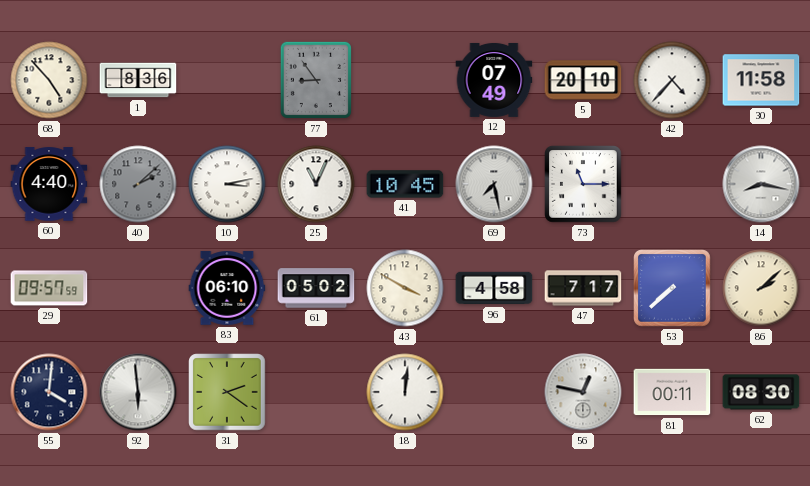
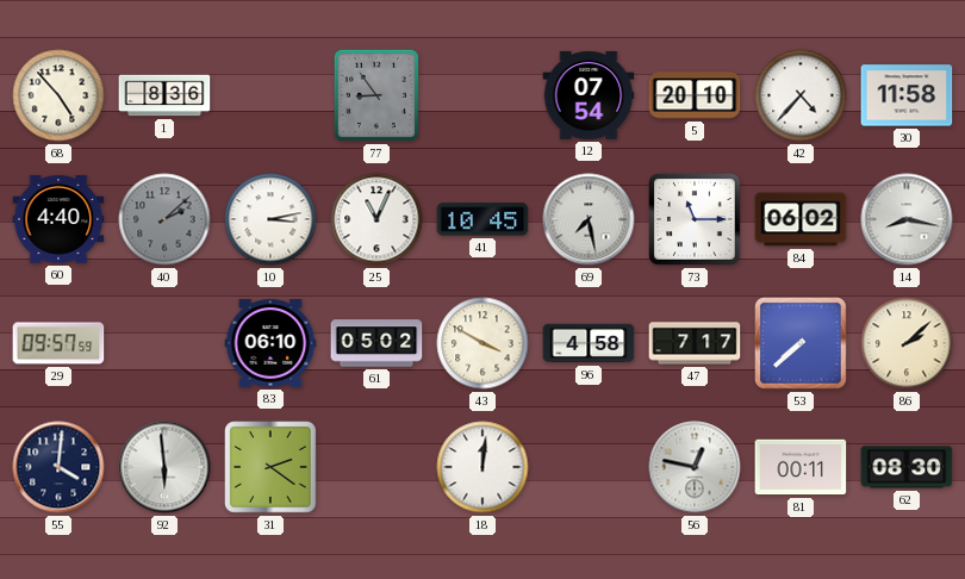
12: 07:49 -> 07:54 (589, 95)
84: none -> 06:02 (801, 219)
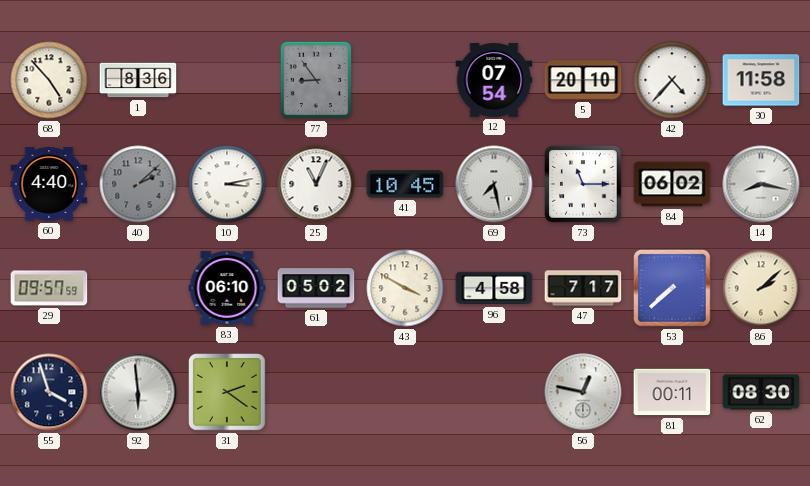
55: 4:01 -> 3:57 (49, 392)
18: 12:01 -> none (482, 467)
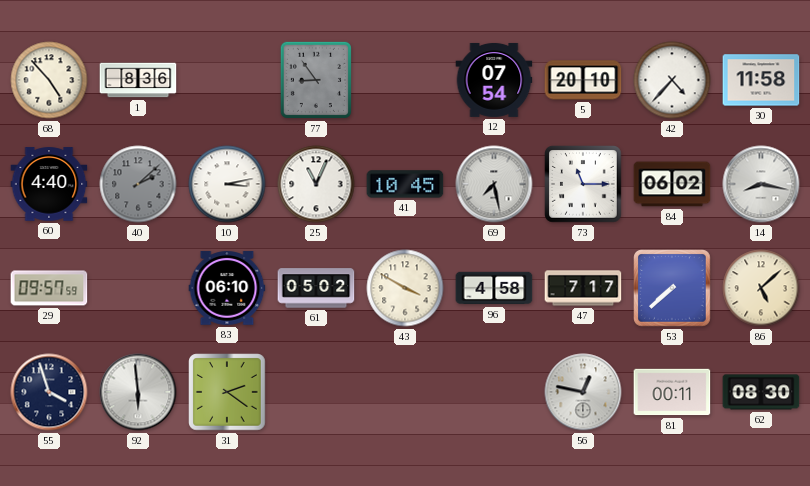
86: 2:08 -> 5:08 (761, 288)
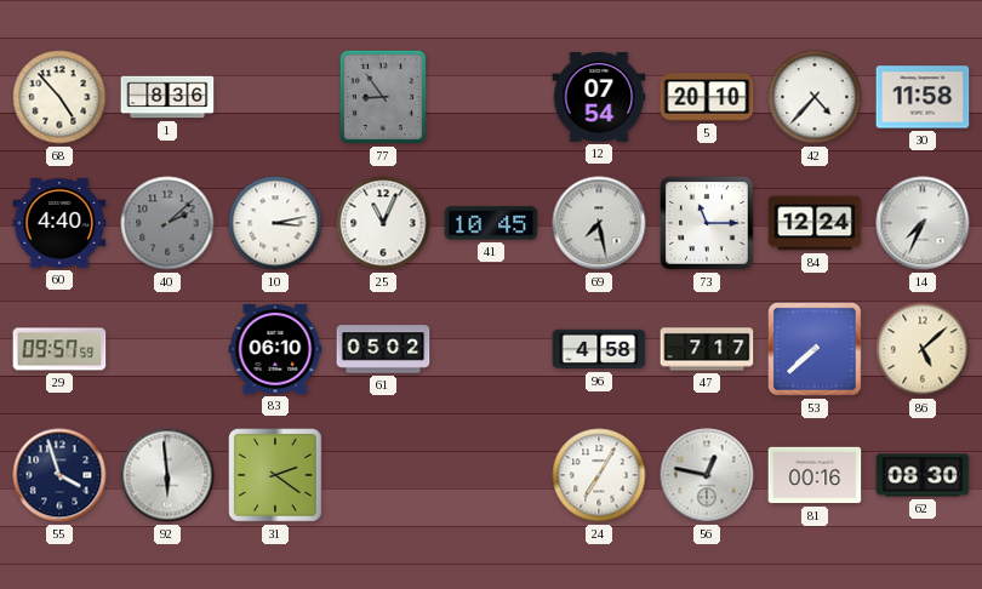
84: 06:02 -> 12:24 (815, 223)
14: 8:17 -> 7:34 (923, 223)
43: 3:50 -> none (405, 288)
24: none -> 7:05 (599, 475)
81: 00:11 -> 00:16 (815, 475)
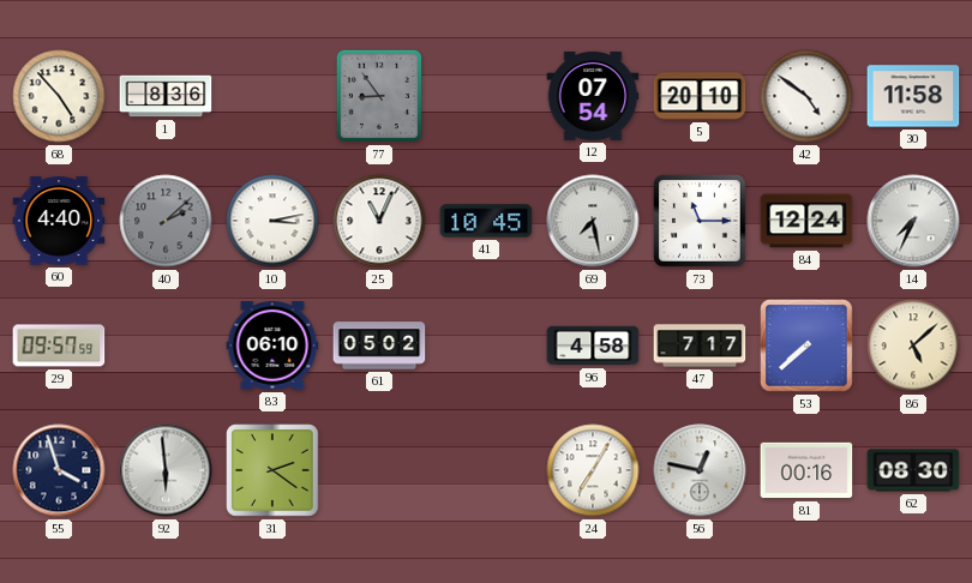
42: 4:37 -> 4:51 (806, 96)
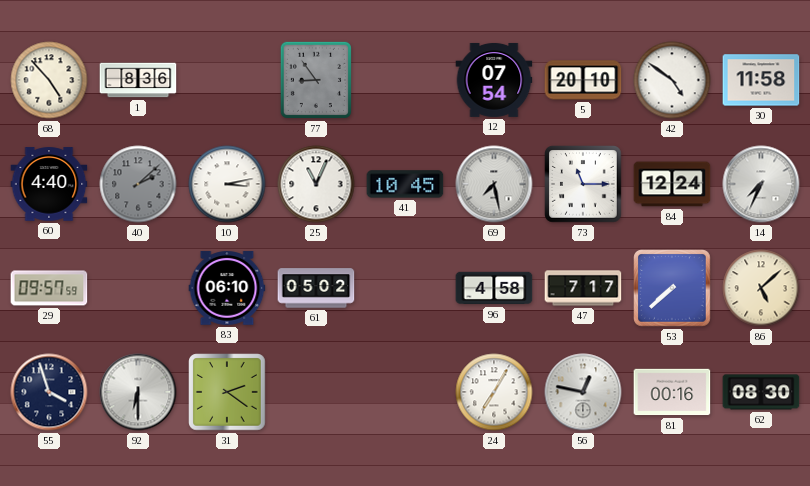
92: 5:59 -> 6:30 (138, 392)
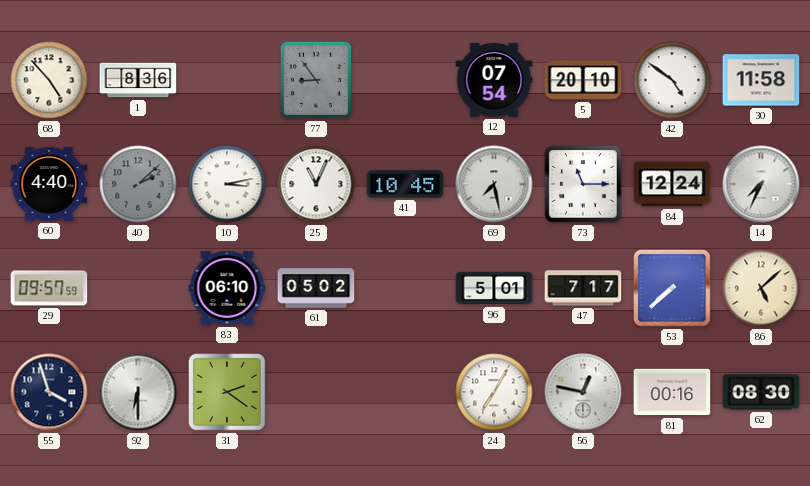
96: 4:58 -> 5:01 (494, 288)
